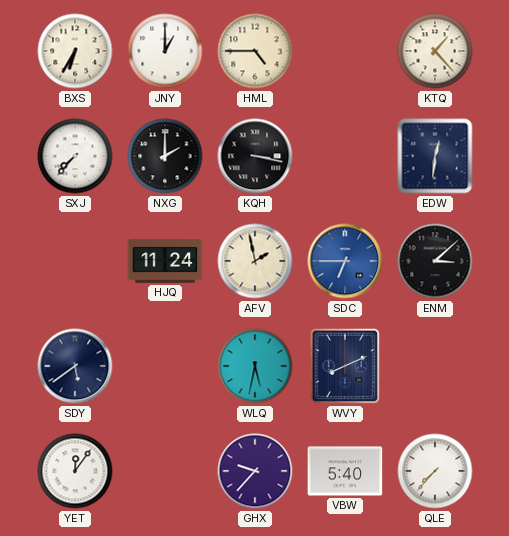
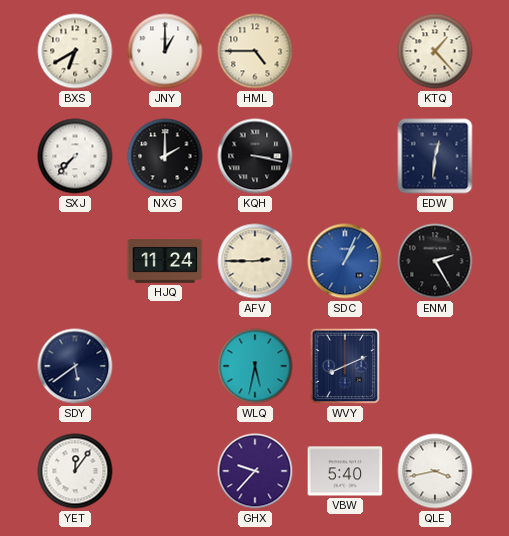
BXS: 6:35 -> 6:40 (75, 51)
AFV: 1:58 -> 2:45 (255, 261)
SDC: 6:45 -> 1:04 (345, 261)
ENM: 3:08 -> 2:25 (435, 261)
QLE: 7:37 -> 3:43 (435, 471)
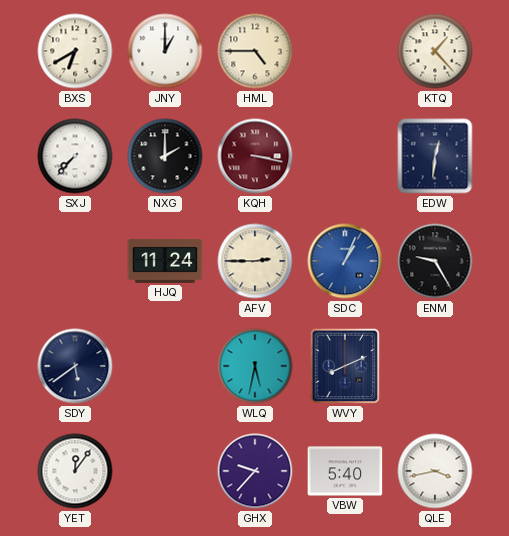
KQH dial: black -> burgundy (255, 156)
ENM: 2:25 -> 9:25 (435, 261)
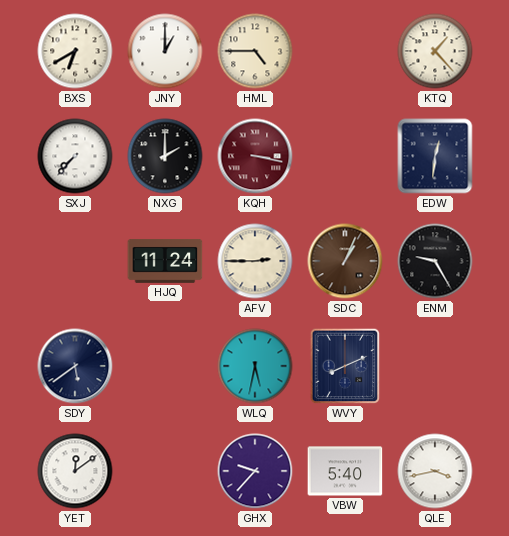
SDC dial: blue -> brown (345, 261)
YET: 12:06 -> 12:09 (75, 471)
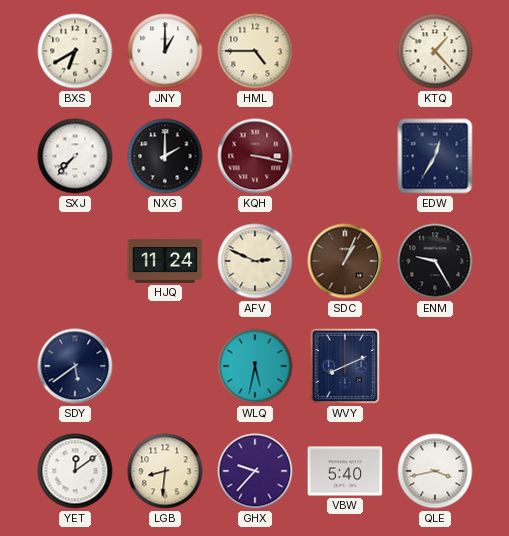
EDW: 12:31 -> 12:35 (435, 156)
AFV: 2:45 -> 2:49 (255, 261)
LGB: none -> 8:31 (165, 471)
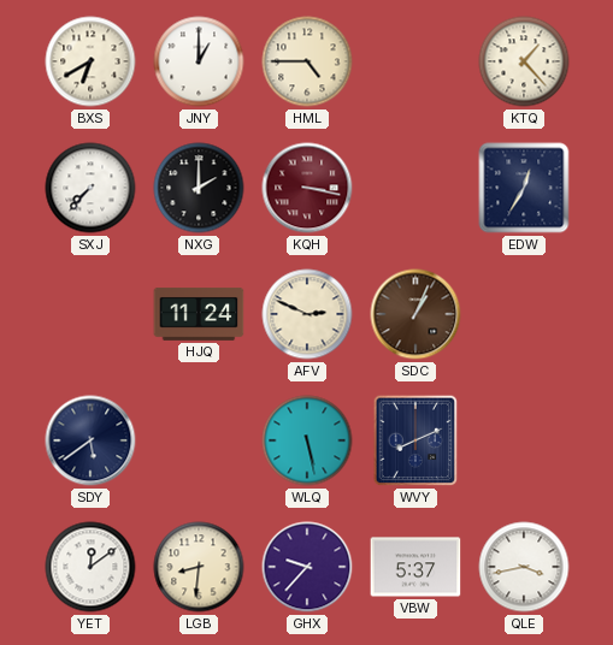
ENM: 9:25 -> none (435, 261)
WLQ: 5:32 -> 5:28 (307, 440)
VBW: 5:40 -> 5:37 (415, 567)
